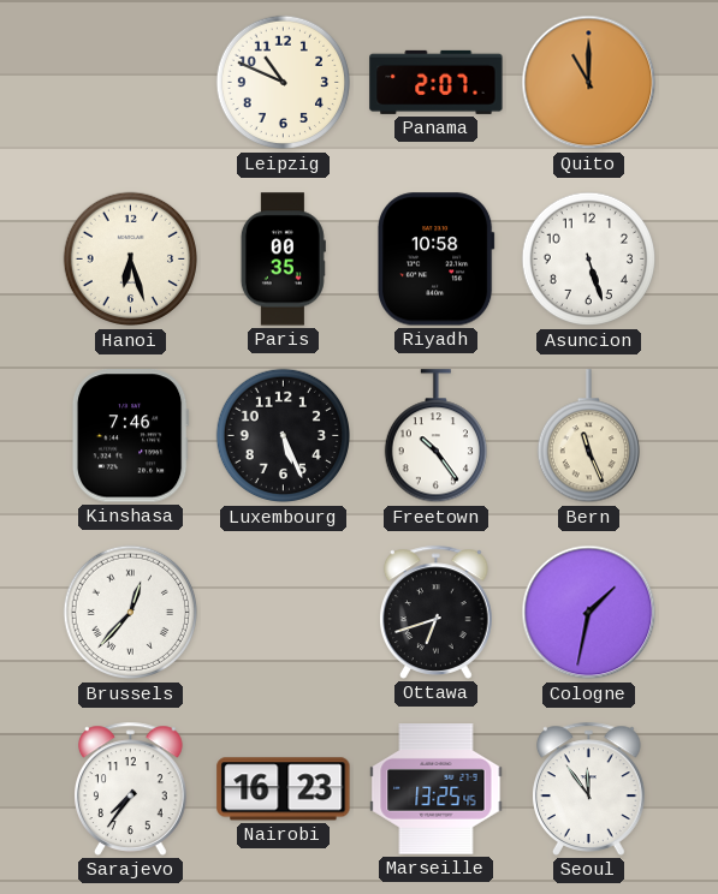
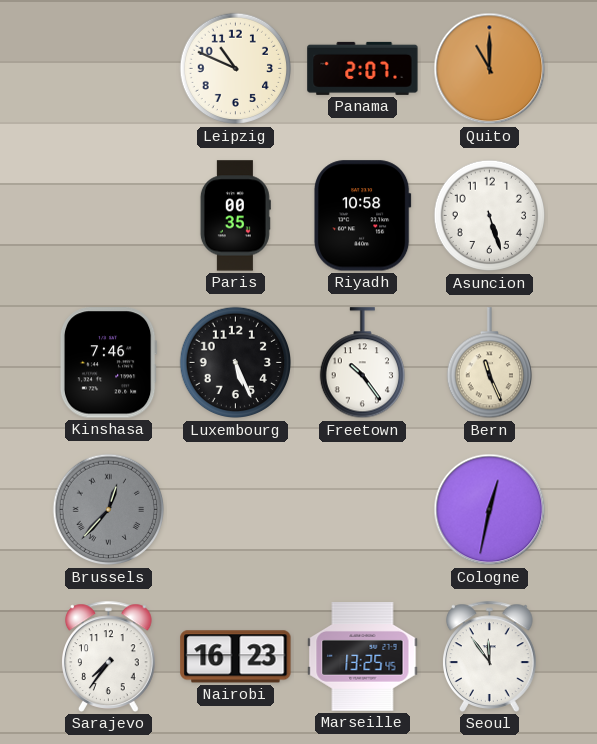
Hanoi: 6:27 -> none (131, 260)
Brussels dial: white -> grey (109, 510)
Ottawa: 6:42 -> none (437, 612)
Cologne: 1:32 -> 12:32 (490, 510)
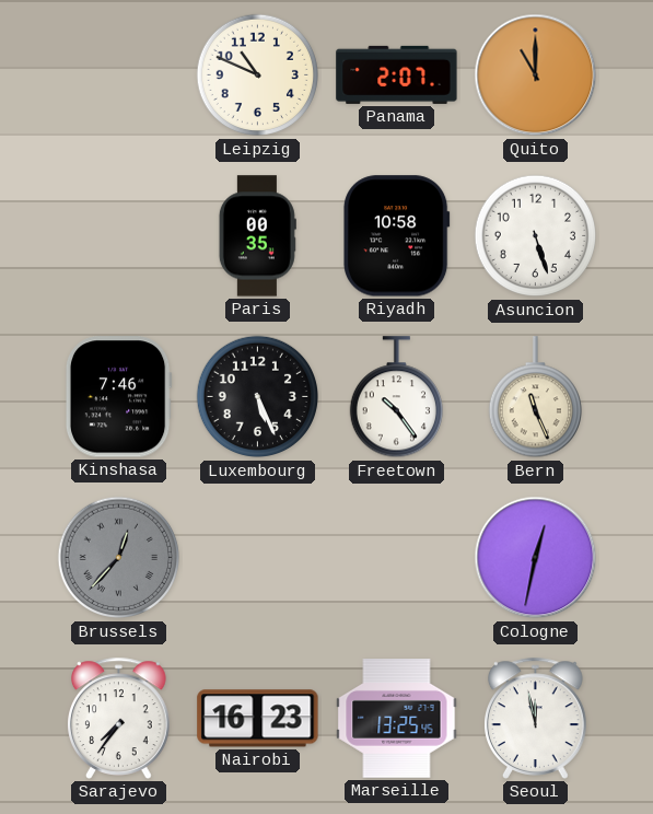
Seoul: 11:54 -> 11:58 (536, 718)
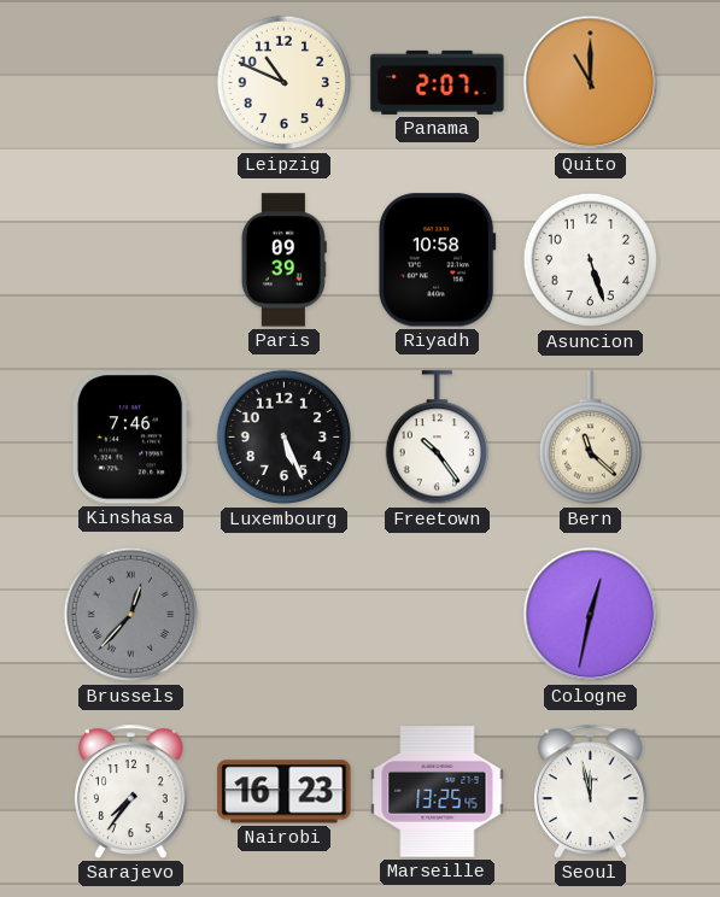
Paris: 00:35 -> 09:39 (283, 260)
Bern: 11:26 -> 11:22 (590, 438)
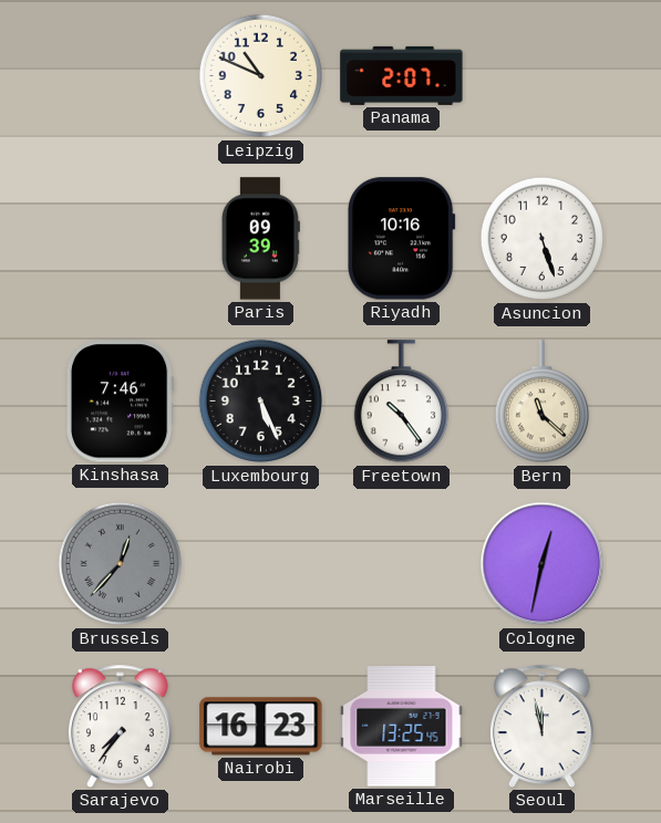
Quito: 11:00 -> none (591, 83)
Riyadh: 10:58 -> 10:16 (402, 239)
